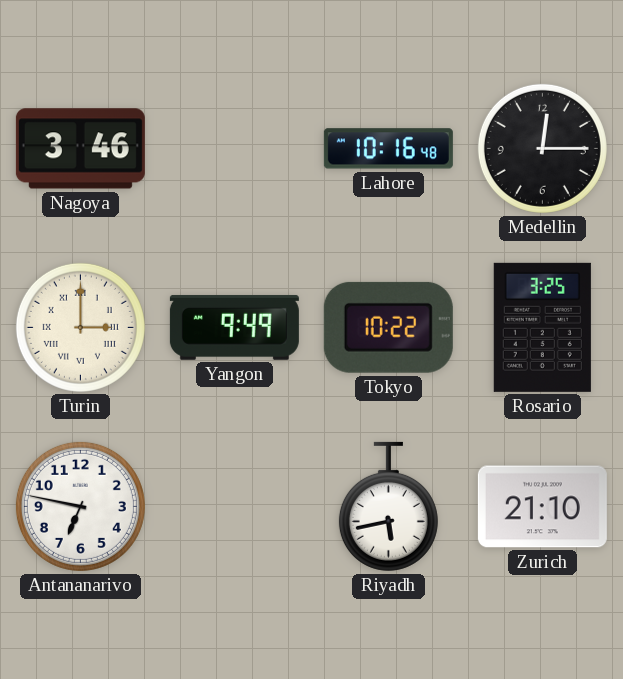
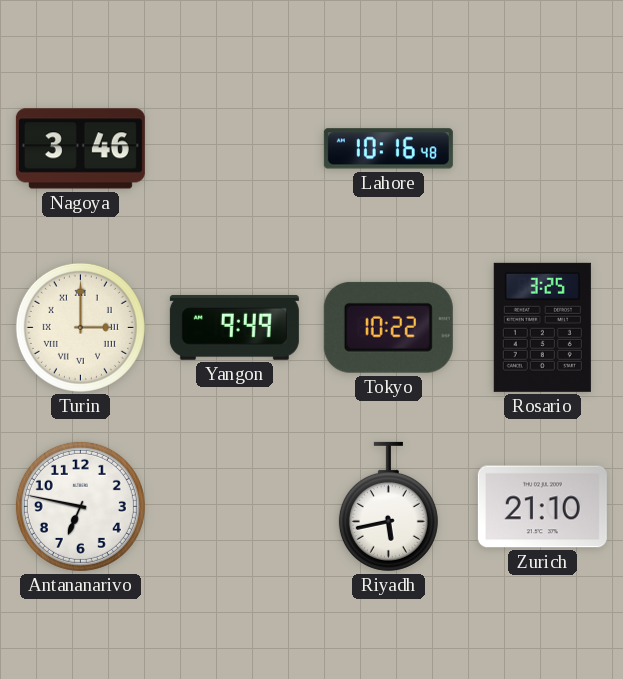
Medellin: 12:15 -> none (542, 148)
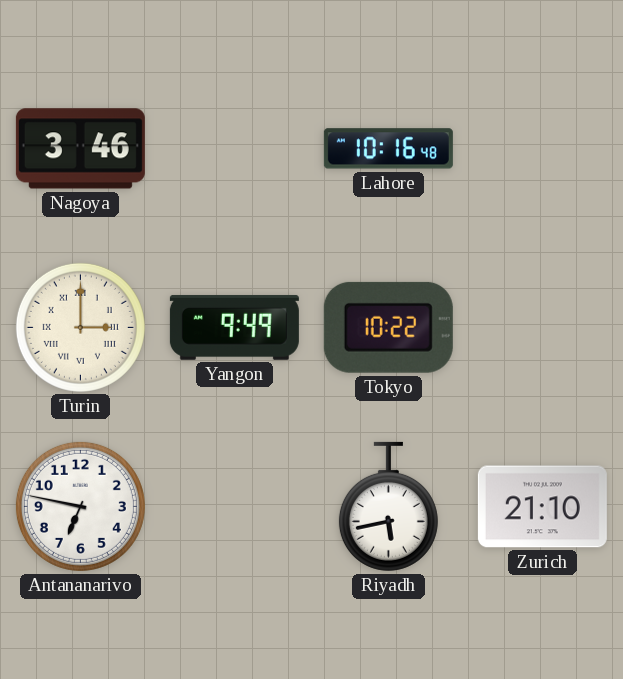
Rosario: 3:25 -> none (542, 327)
